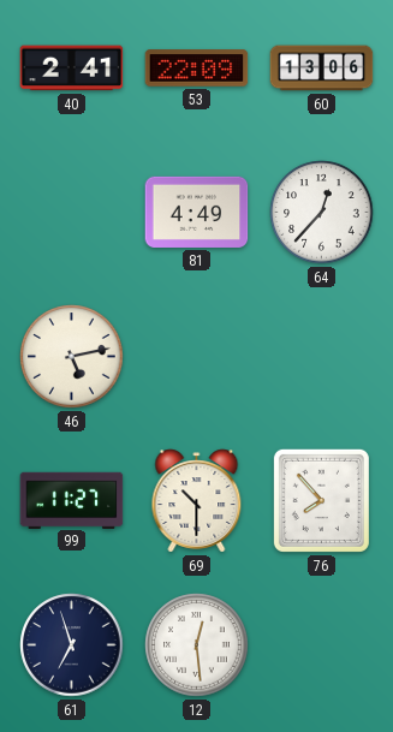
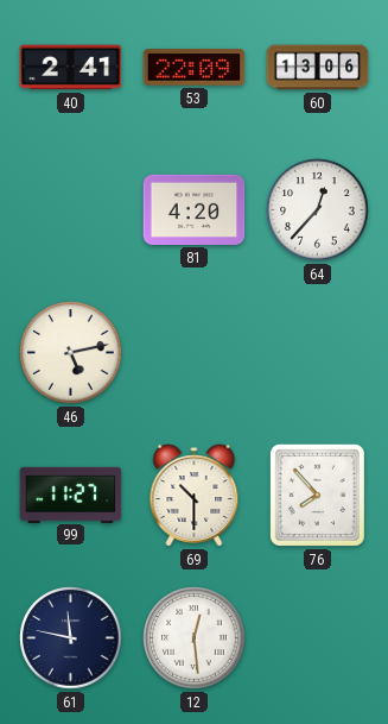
81: 4:49 -> 4:20 (195, 209)
61: 6:57 -> 11:47 (71, 638)
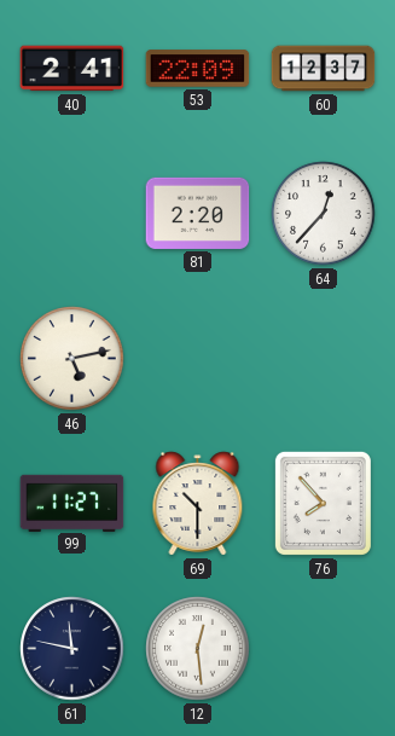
60: 13:06 -> 12:37 (324, 69)
81: 4:20 -> 2:20 (198, 213)
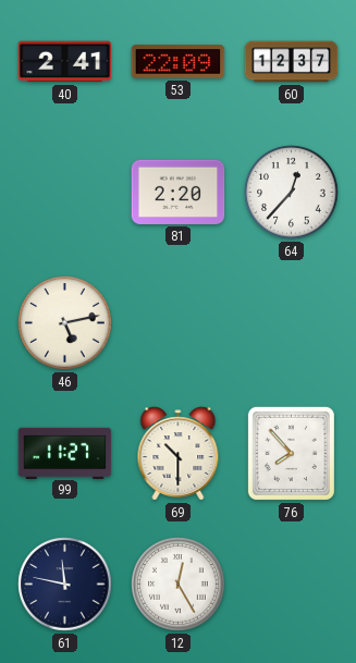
12: 12:29 -> 12:25 (179, 585)
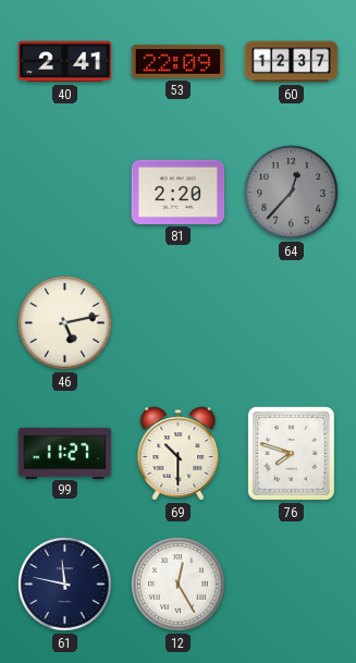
64 dial: white -> grey (292, 193)
76: 7:53 -> 7:48 (291, 453)
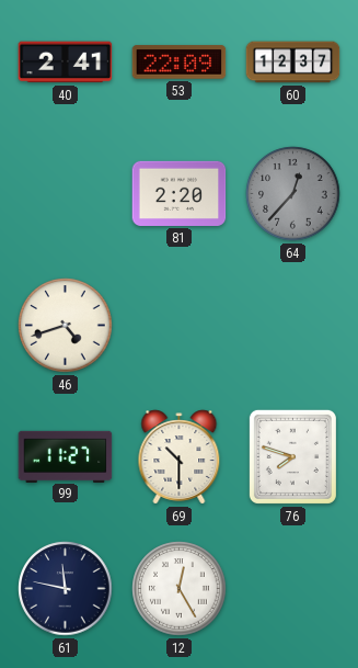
46: 5:13 -> 4:42 (66, 326)
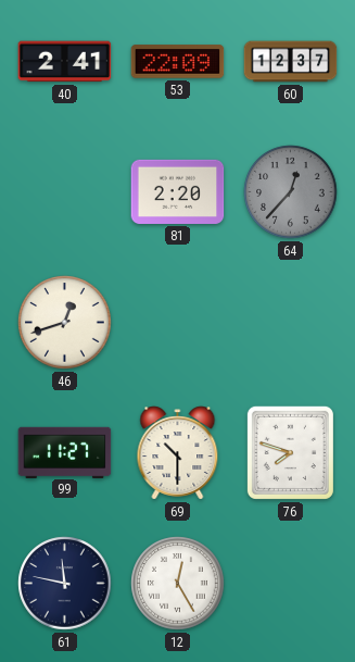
46: 4:42 -> 12:42 (65, 323)
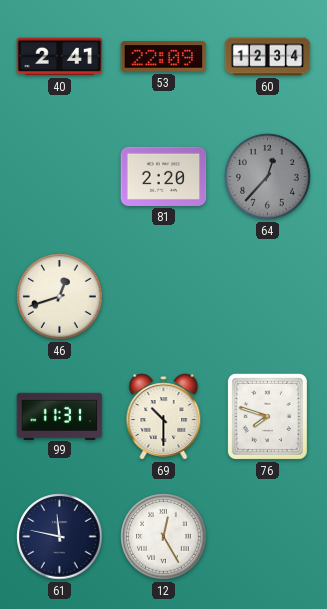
60: 12:37 -> 12:34 (268, 57)
99: 11:27 -> 11:31 (60, 416)
